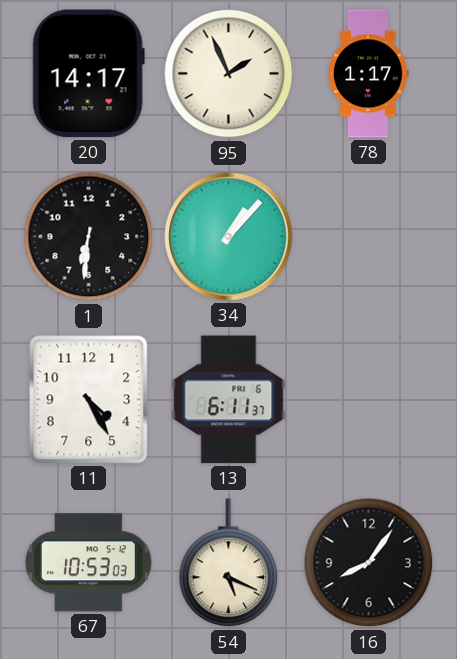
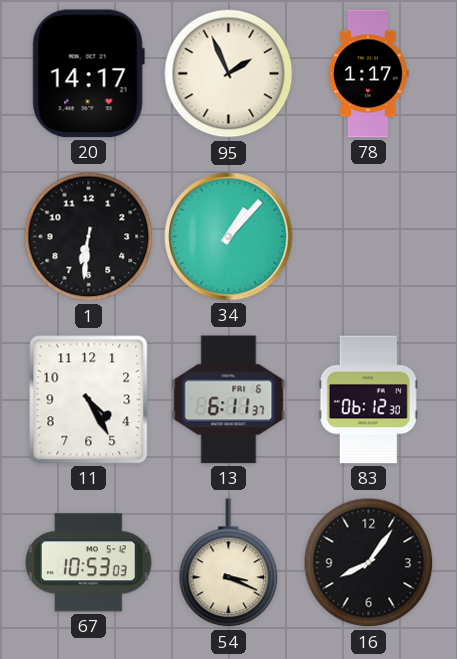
83: none -> 06:12 (368, 400)
54: 5:19 -> 3:19 (229, 563)
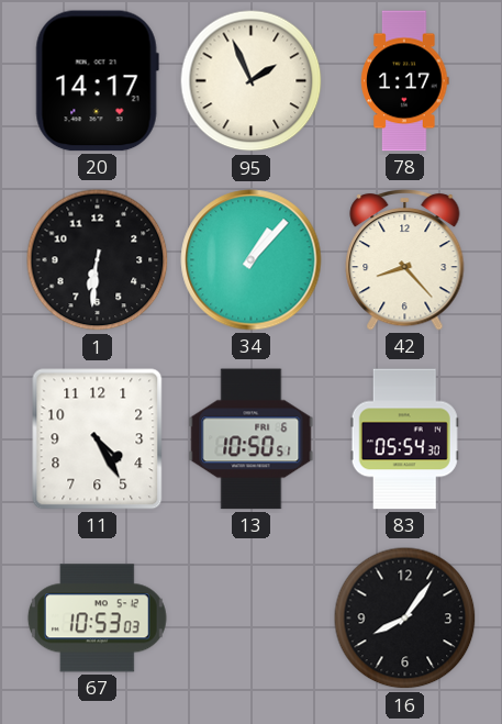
42: none -> 8:23 (405, 259)
13: 6:11 -> 10:50 (252, 439)
83: 06:12 -> 05:54 (404, 439)
54: 3:19 -> none (229, 563)
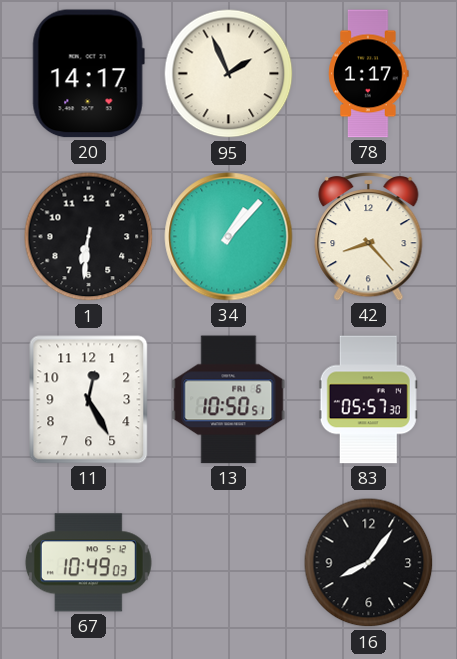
11: 4:25 -> 12:25 (89, 400)
83: 05:54 -> 05:57 (368, 400)
67: 10:53 -> 10:49 (88, 563)
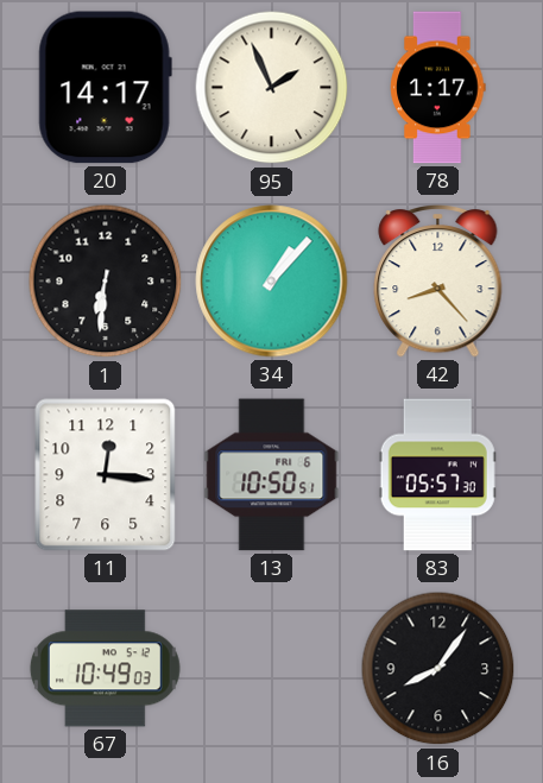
11: 12:25 -> 12:16 (106, 475)
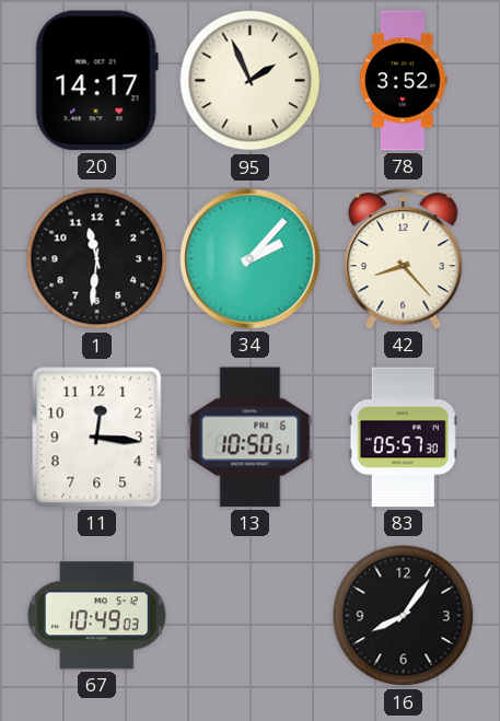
78: 1:17 -> 3:52 (404, 81)
1: 6:31 -> 11:31 (97, 259)
34: 1:07 -> 2:07 (251, 259)
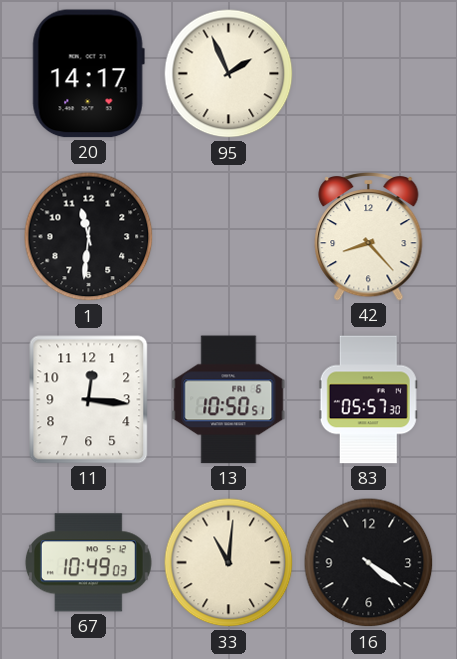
78: 3:52 -> none (404, 81)
34: 2:07 -> none (251, 259)
33: none -> 11:01 (229, 563)
16: 8:06 -> 4:21 (369, 563)
